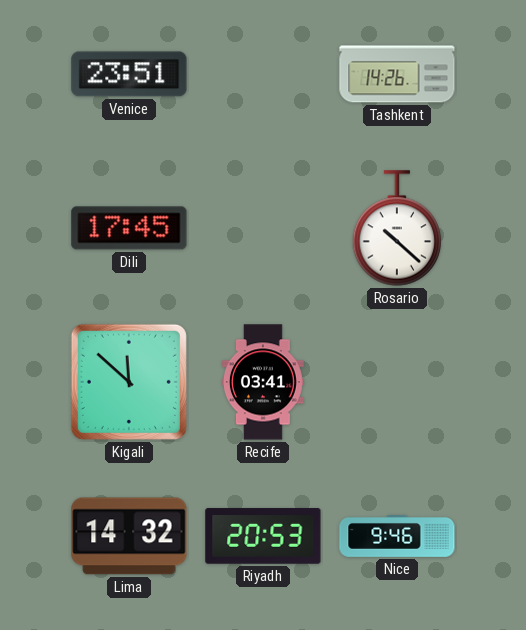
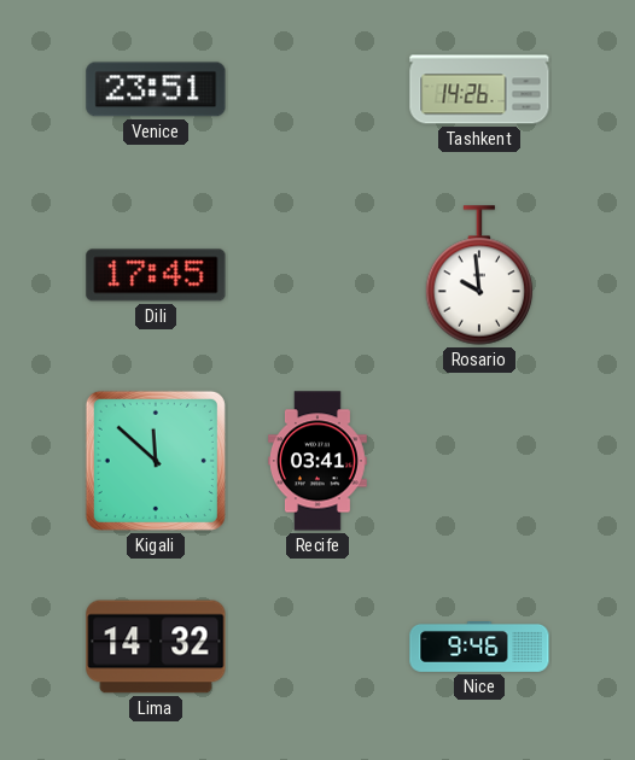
Rosario: 10:22 -> 9:59 (479, 275)
Riyadh: 20:53 -> none (263, 536)
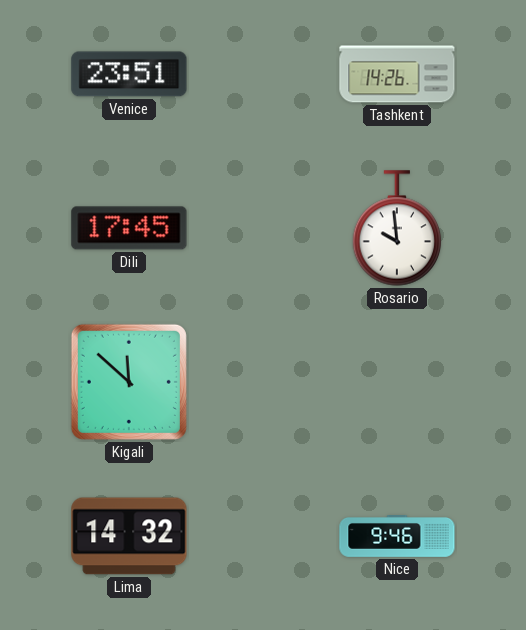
Recife: 03:41 -> none (317, 461)
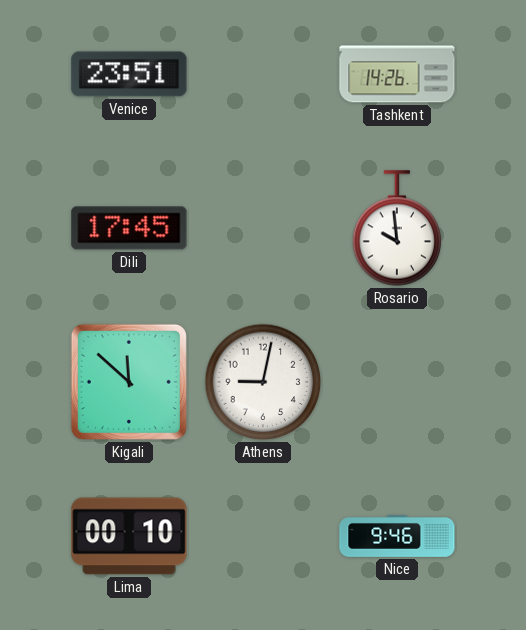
Athens: none -> 9:02 (263, 382)
Lima: 14:32 -> 00:10 (129, 536)
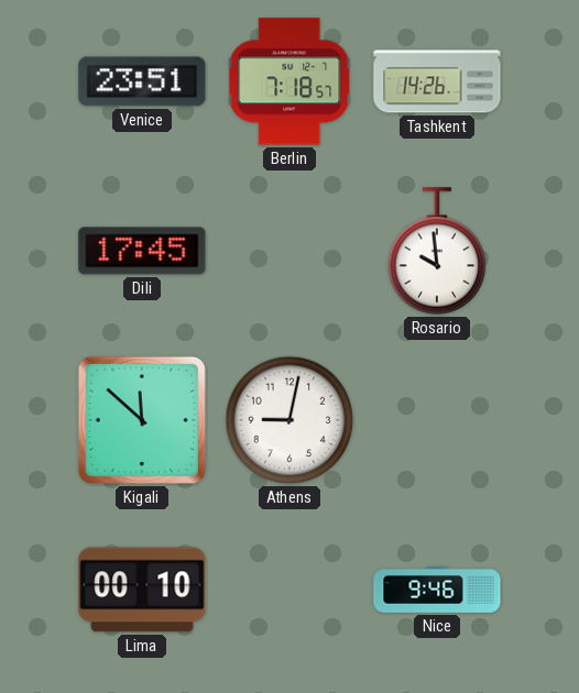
Berlin: none -> 7:18 (291, 81)
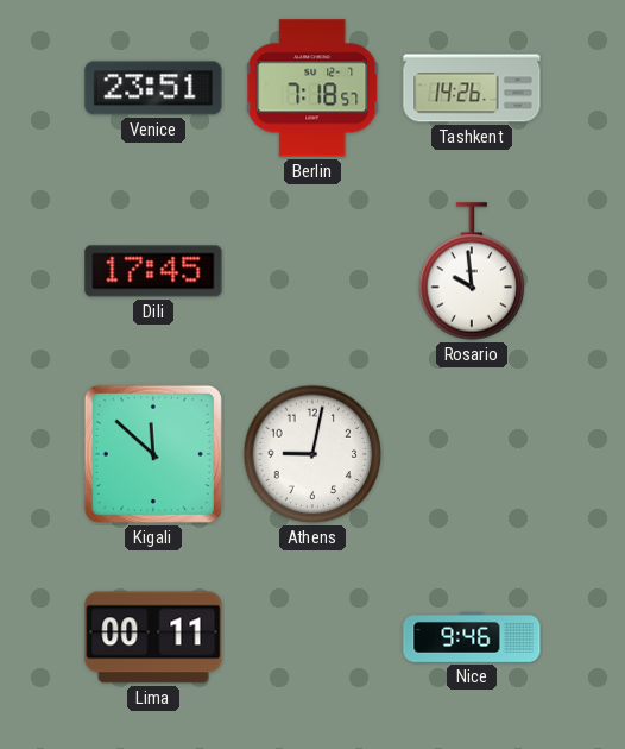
Lima: 00:10 -> 00:11 (153, 637)
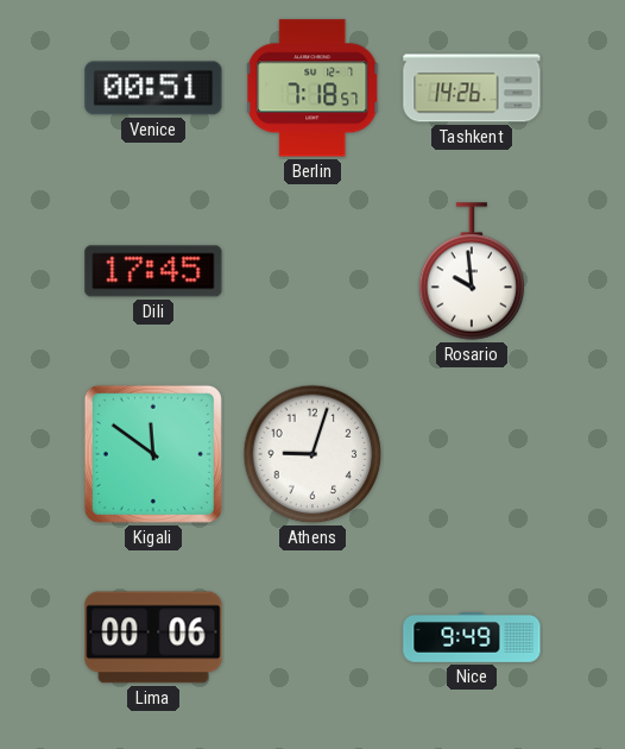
Venice: 23:51 -> 00:51 (153, 88)
Kigali: 11:52 -> 11:51 (153, 454)
Athens: 9:02 -> 9:03 (312, 454)
Lima: 00:11 -> 00:06 (153, 637)
Nice: 9:46 -> 9:49 (472, 638)
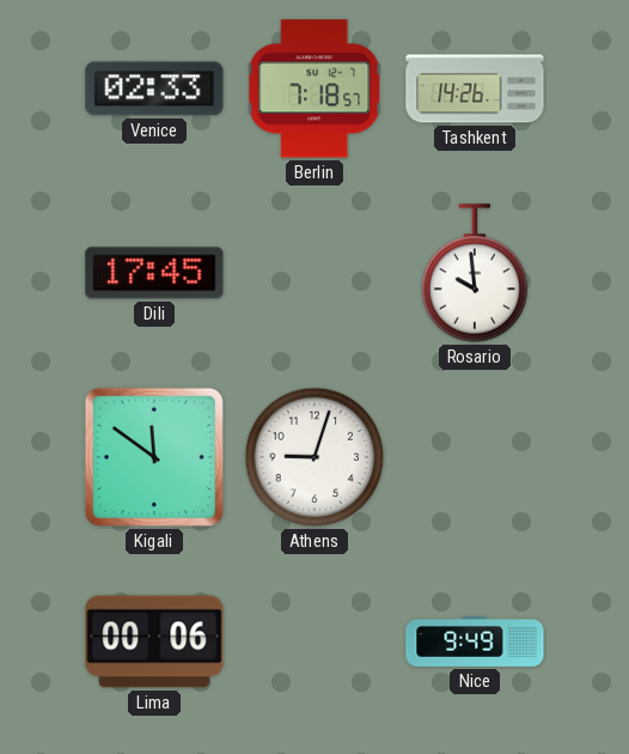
Venice: 00:51 -> 02:33 (154, 89)
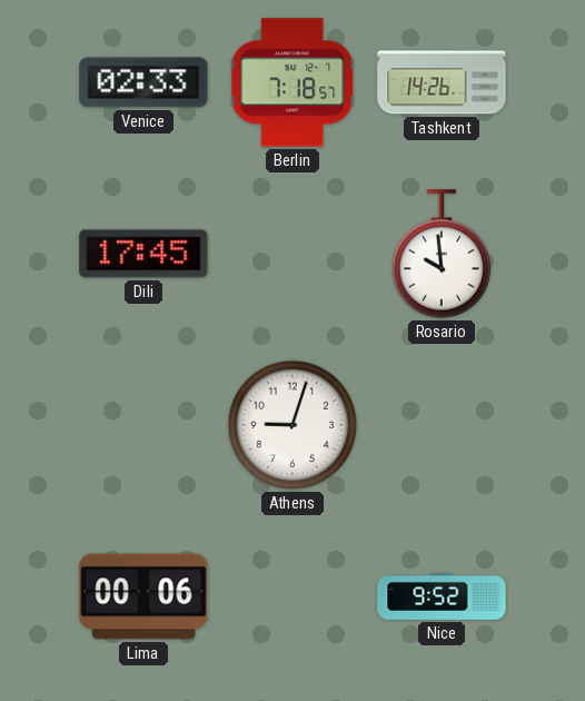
Kigali: 11:51 -> none (154, 457)
Nice: 9:49 -> 9:52 (442, 598)
